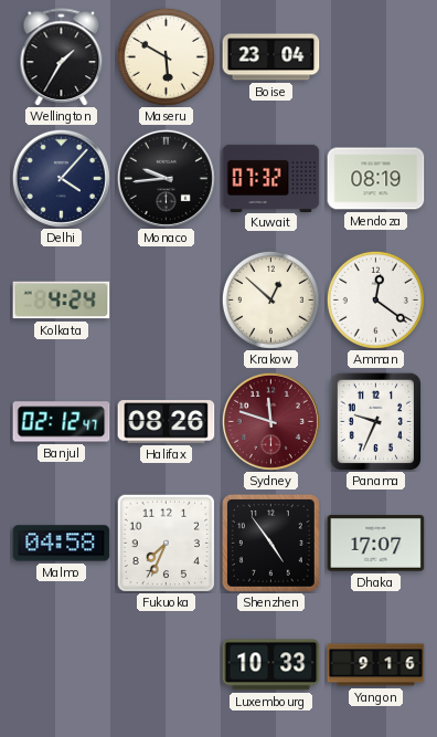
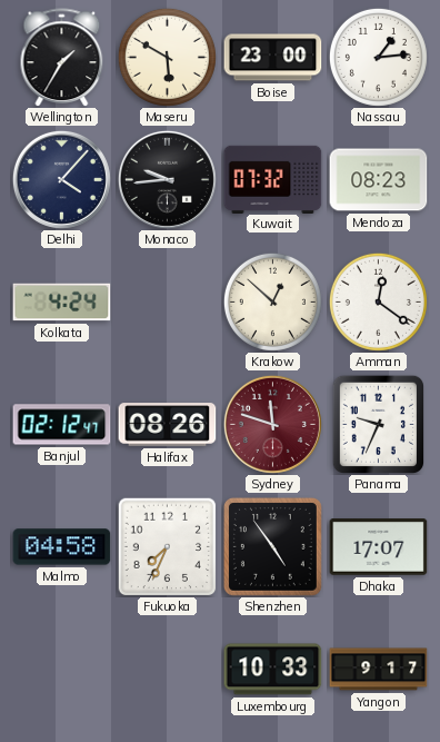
Boise: 23:04 -> 23:00 (273, 58)
Nassau: none -> 1:14 (378, 57)
Mendoza: 08:19 -> 08:23 (379, 180)
Yangon: 9:16 -> 9:17 (379, 670)
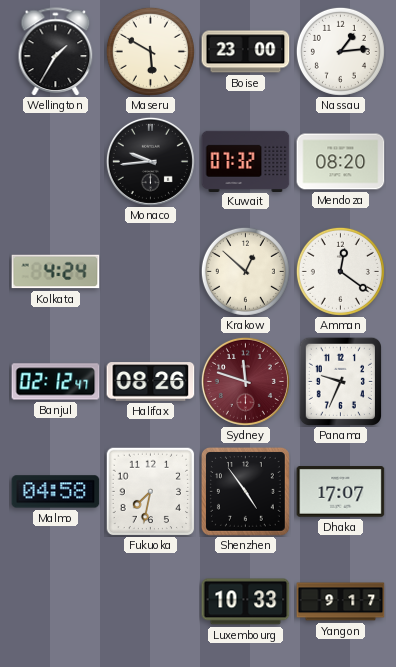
Delhi: 4:07 -> none (61, 179)
Mendoza: 08:23 -> 08:20 (341, 162)
Fukuoka: 7:34 -> 7:32 (150, 492)
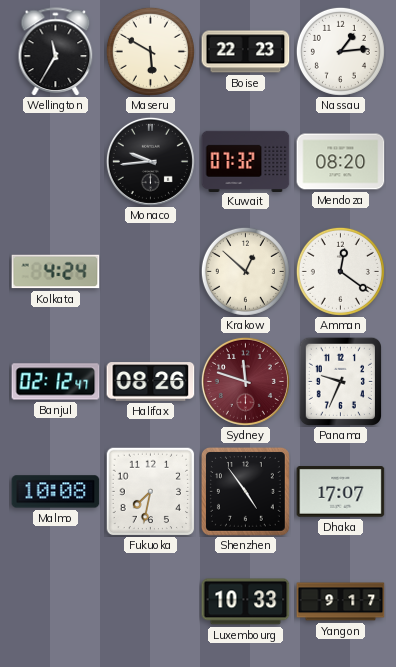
Wellington: 1:35 -> 11:35 (56, 51)
Boise: 23:00 -> 22:23 (246, 52)
Malmo: 04:58 -> 10:08 (56, 492)
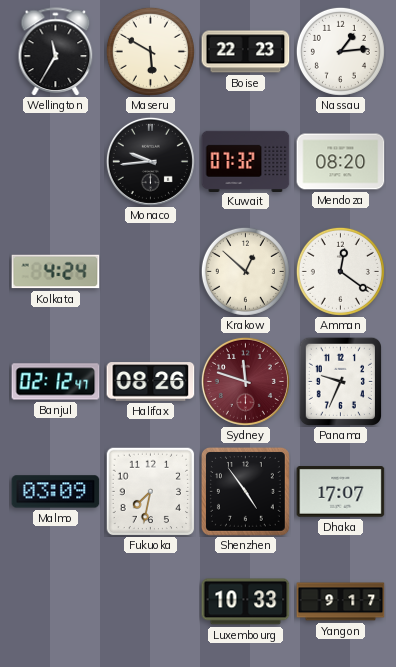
Malmo: 10:08 -> 03:09 (56, 492)
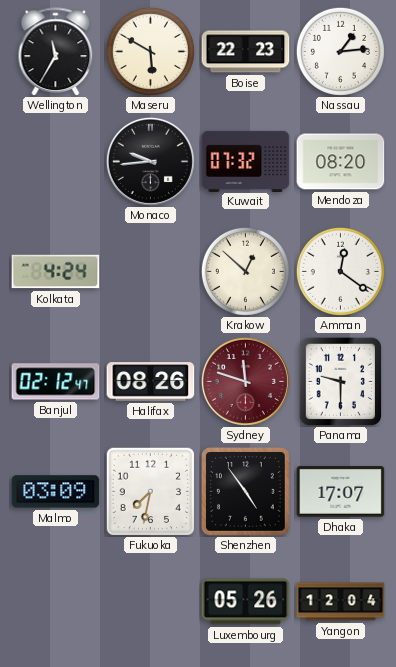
Panama: 9:34 -> 9:30 (340, 381)
Luxembourg: 10:33 -> 05:26 (246, 602)
Yangon: 9:17 -> 12:04 (341, 602)
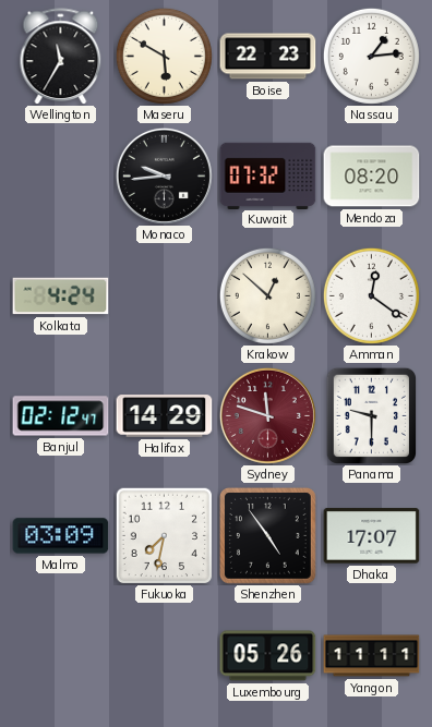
Halifax: 08:26 -> 14:29 (165, 416)
Yangon: 12:04 -> 11:11 (372, 656)
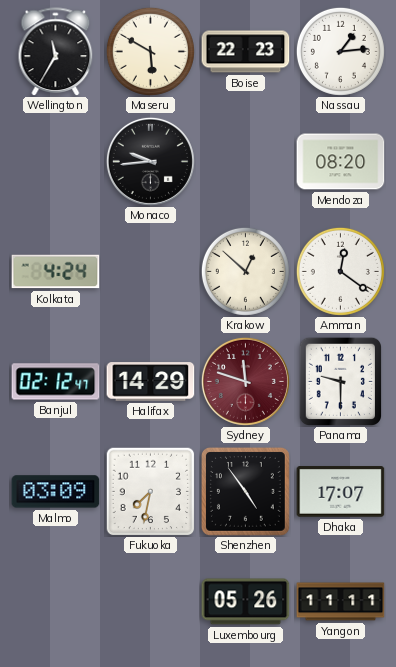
Kuwait: 07:32 -> none (268, 175)
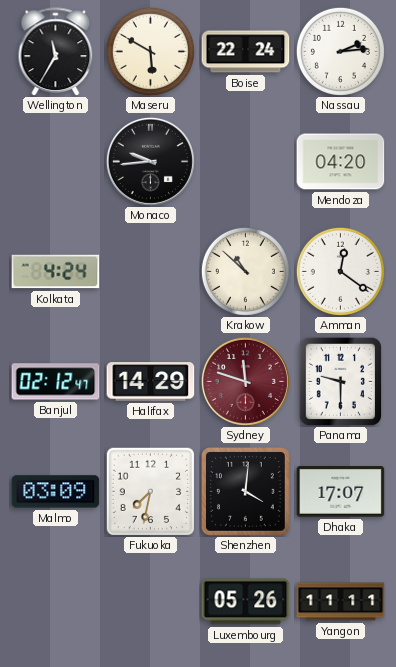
Boise: 22:23 -> 22:24 (246, 52)
Nassau: 1:14 -> 2:14 (340, 51)
Mendoza: 08:20 -> 04:20 (341, 162)
Krakow: 12:52 -> 10:52 (245, 271)
Shenzhen: 4:54 -> 4:01 (245, 491)
